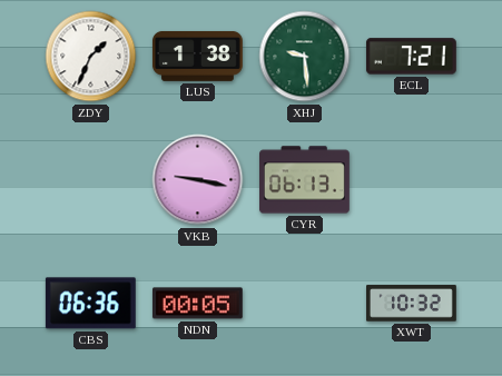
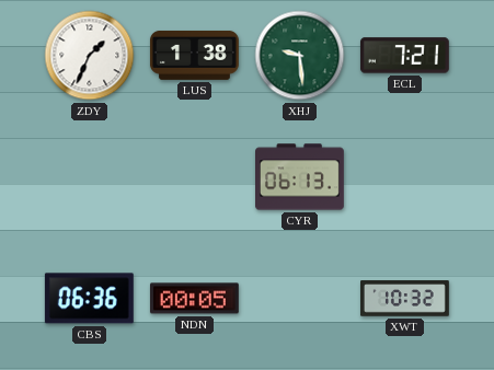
VKB: 9:17 -> none (198, 180)
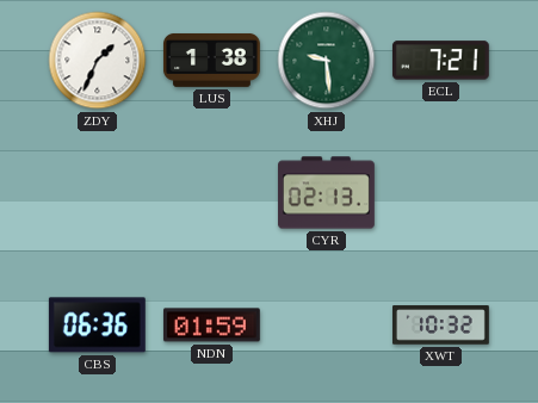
CYR: 06:13 -> 02:13 (327, 193)
NDN: 00:05 -> 01:59 (211, 325)
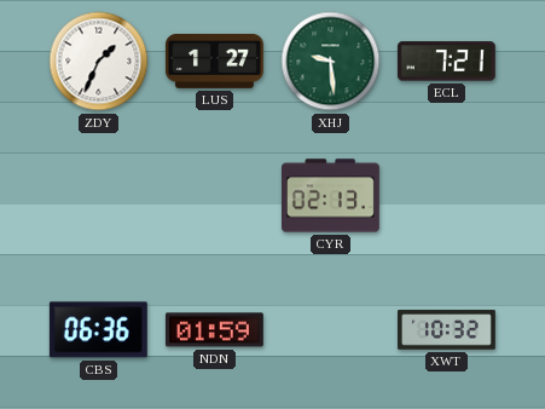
LUS: 1:38 -> 1:27 (215, 62)
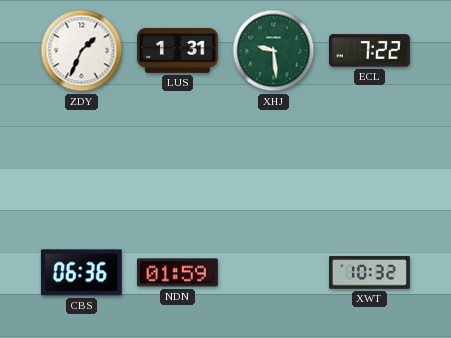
LUS: 1:27 -> 1:31 (178, 51)
ECL: 7:21 -> 7:22 (369, 51)
CYR: 02:13 -> none (331, 196)
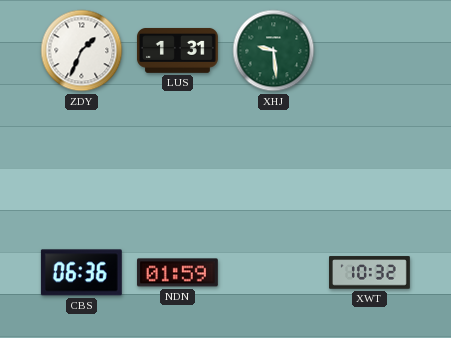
ECL: 7:22 -> none (369, 51)
